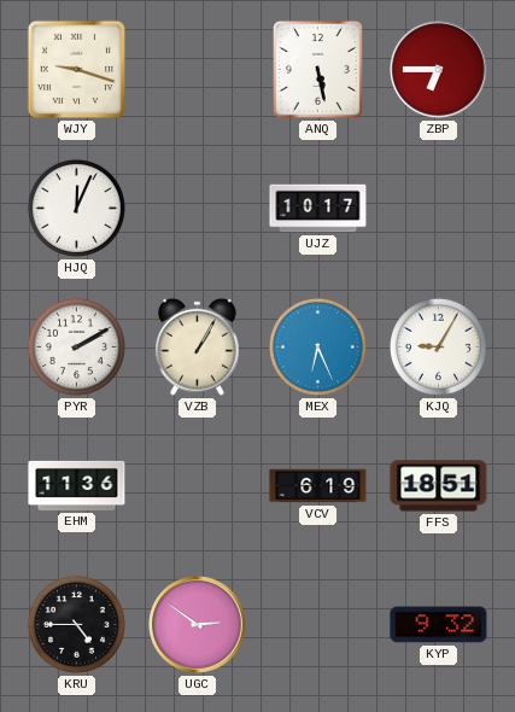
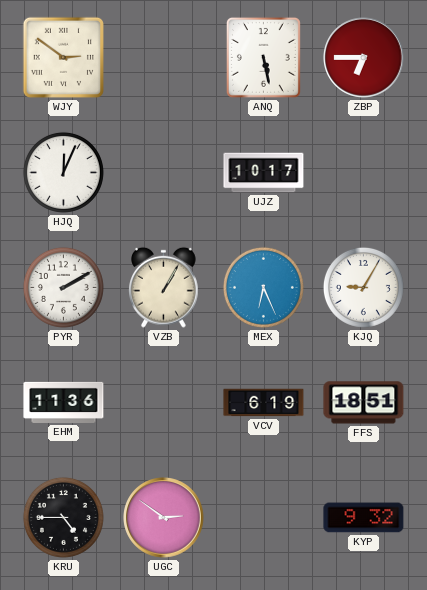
WJY: 9:18 -> 2:51 (63, 57)
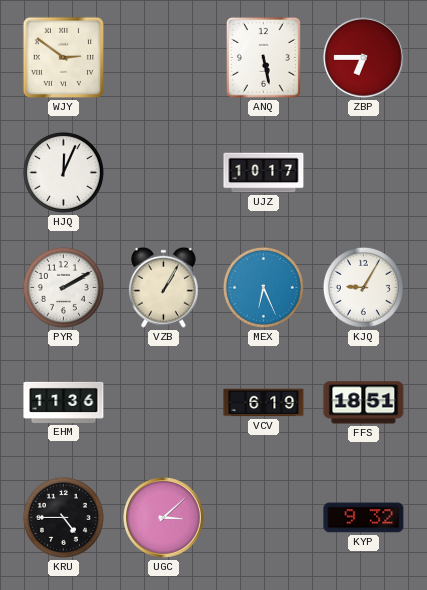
UGC: 2:51 -> 3:08 (164, 518)
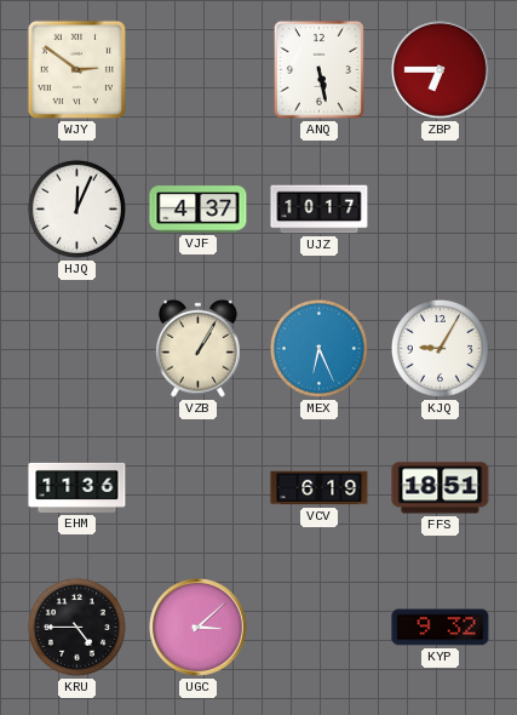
VJF: none -> 4:37 (199, 210)
PYR: 2:10 -> none (63, 287)
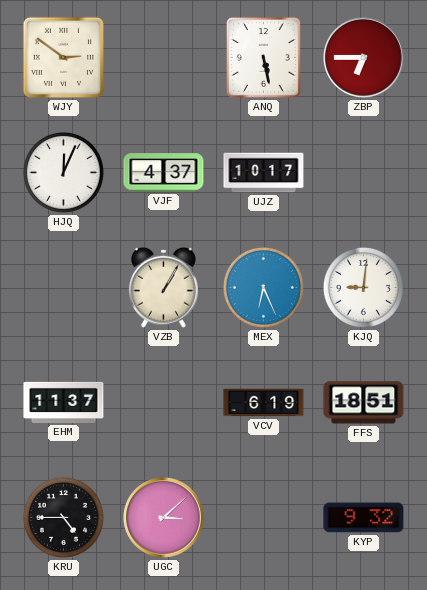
KJQ: 9:05 -> 9:01 (363, 287)
EHM: 11:36 -> 11:37 (64, 402)
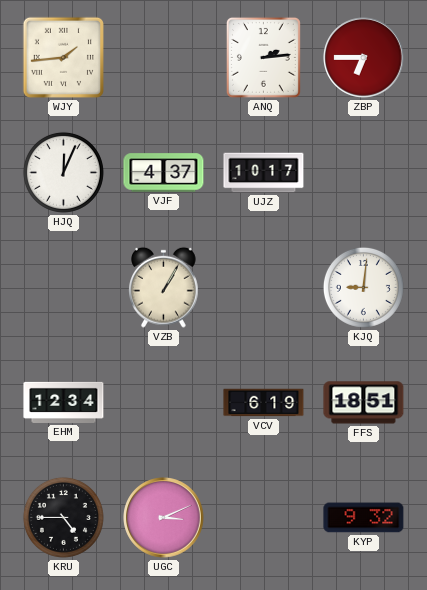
WJY: 2:51 -> 1:44 (63, 57)
ANQ: 5:28 -> 2:14 (263, 57)
MEX: 6:26 -> none (263, 287)
EHM: 11:37 -> 12:34 (64, 402)
UGC: 3:08 -> 3:11 (164, 518)
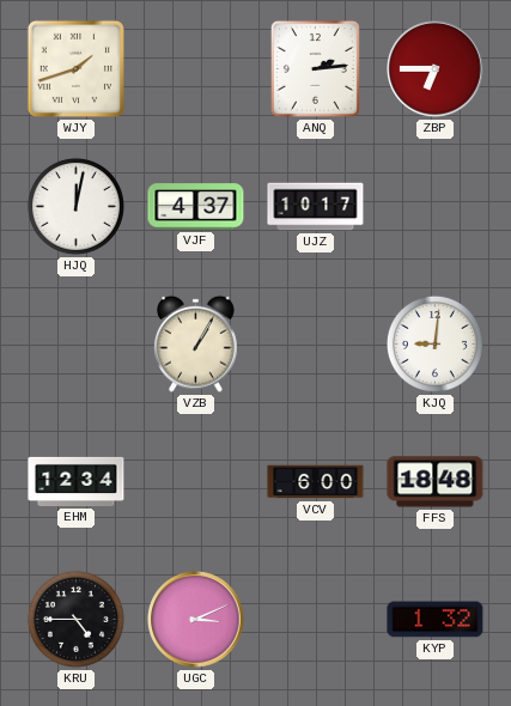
WJY: 1:44 -> 1:42 (75, 68)
HJQ: 12:04 -> 12:02 (75, 206)
VCV: 6:19 -> 6:00 (316, 482)
FFS: 18:51 -> 18:48 (436, 482)
KYP: 9:32 -> 1:32 (436, 620)
